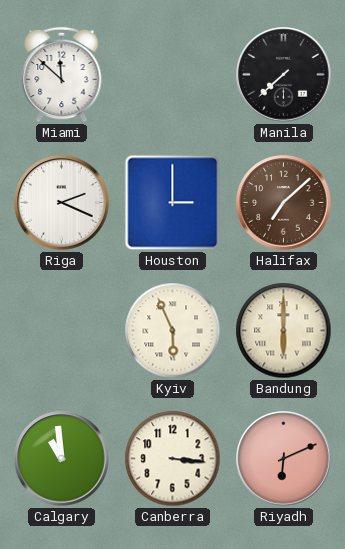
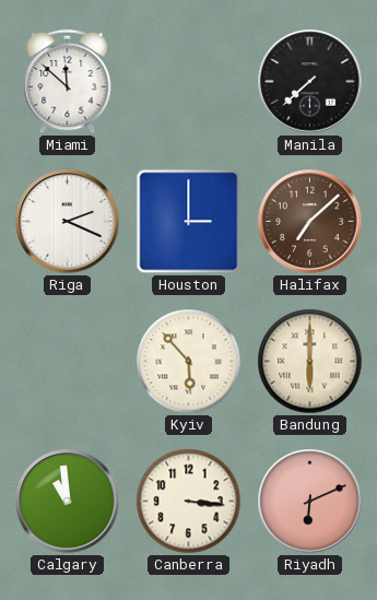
Kyiv: 5:56 -> 5:53 (189, 362)
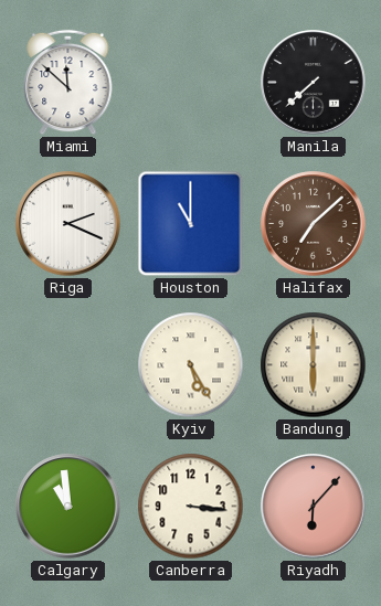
Houston: 3:00 -> 11:00 (191, 224)
Kyiv: 5:53 -> 5:25 (191, 365)
Riyadh: 6:11 -> 6:07 (314, 507)
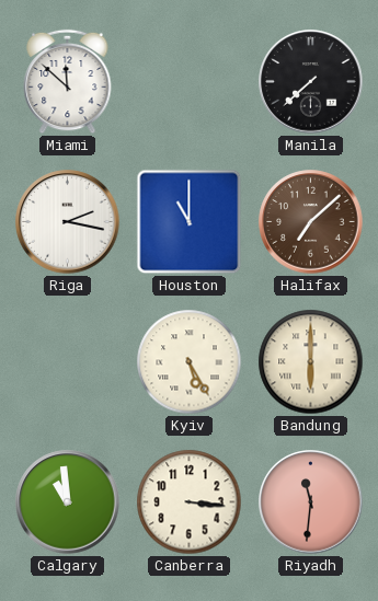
Riga: 2:19 -> 2:17 (68, 222)
Riyadh: 6:07 -> 11:31 (311, 502)
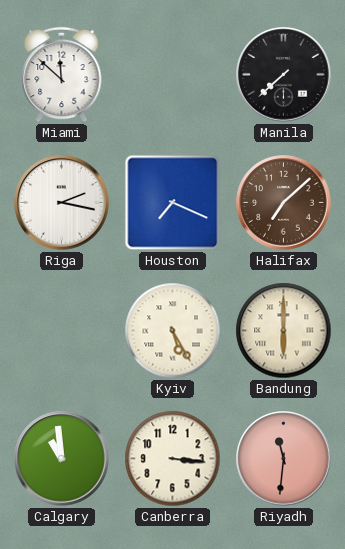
Houston: 11:00 -> 7:19 (173, 203)
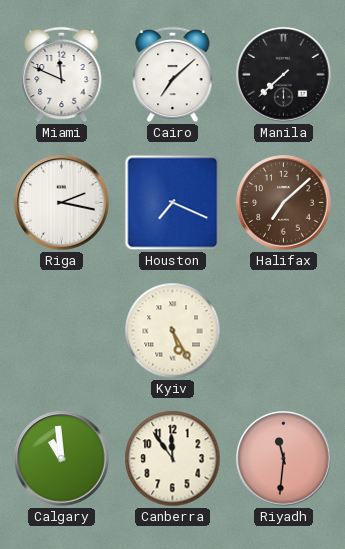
Miami: 11:52 -> 11:49 (62, 75)
Cairo: none -> 7:08 (173, 75)
Bandung: 6:00 -> none (284, 331)
Canberra: 3:16 -> 11:54 (173, 459)
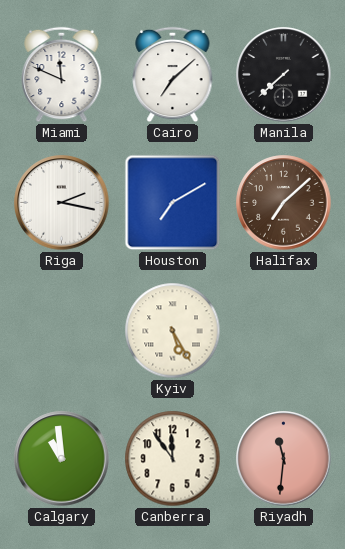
Houston: 7:19 -> 7:10 (173, 203)
